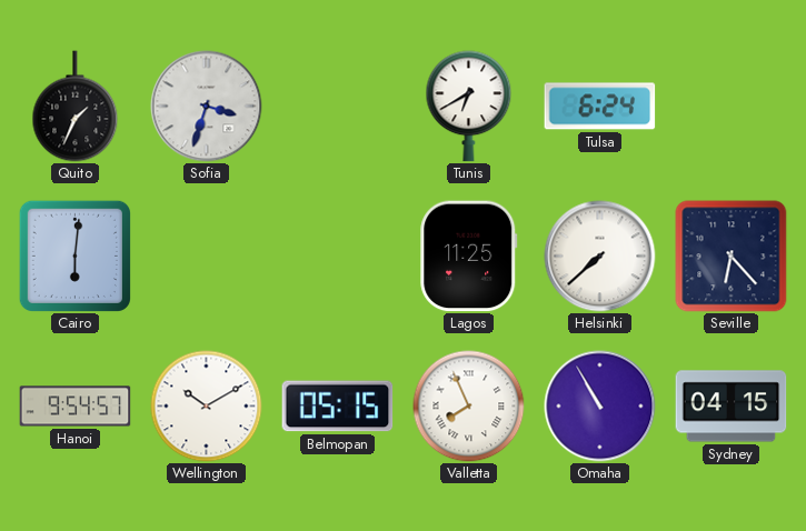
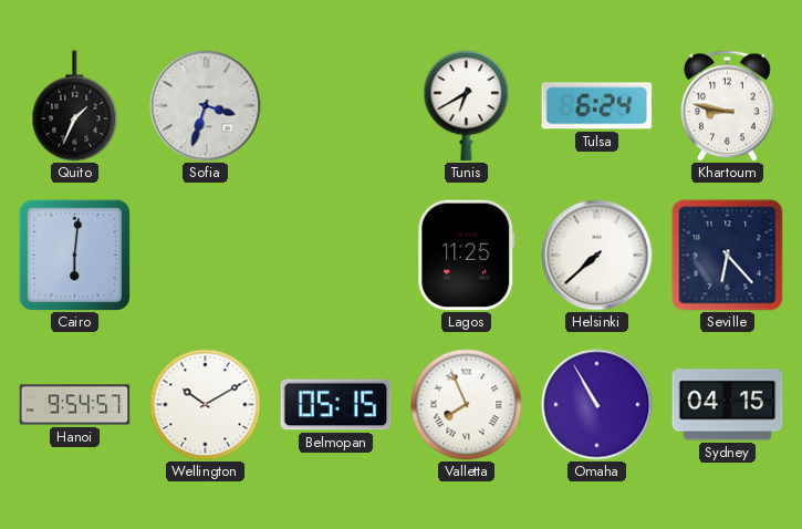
Khartoum: none -> 8:47 (728, 106)
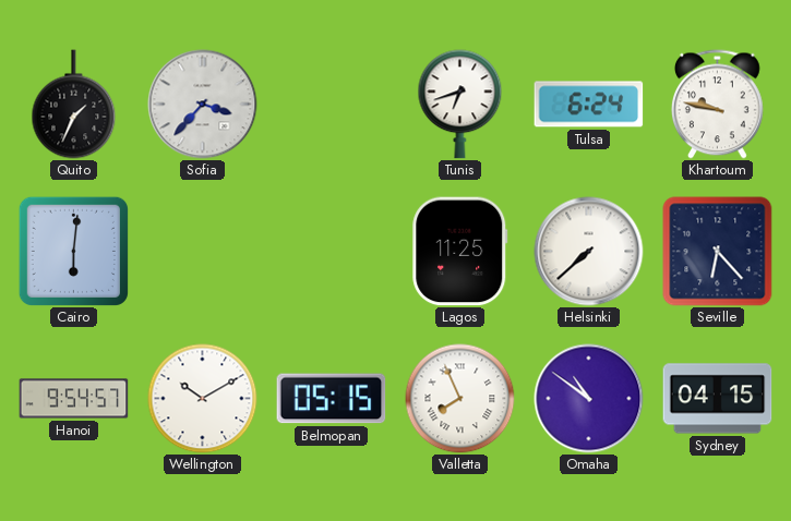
Sofia: 3:33 -> 3:37 (203, 105)
Tunis: 6:40 -> 6:42 (460, 105)
Khartoum: 8:47 -> 9:47 (718, 105)
Omaha: 10:55 -> 10:51 (589, 399)
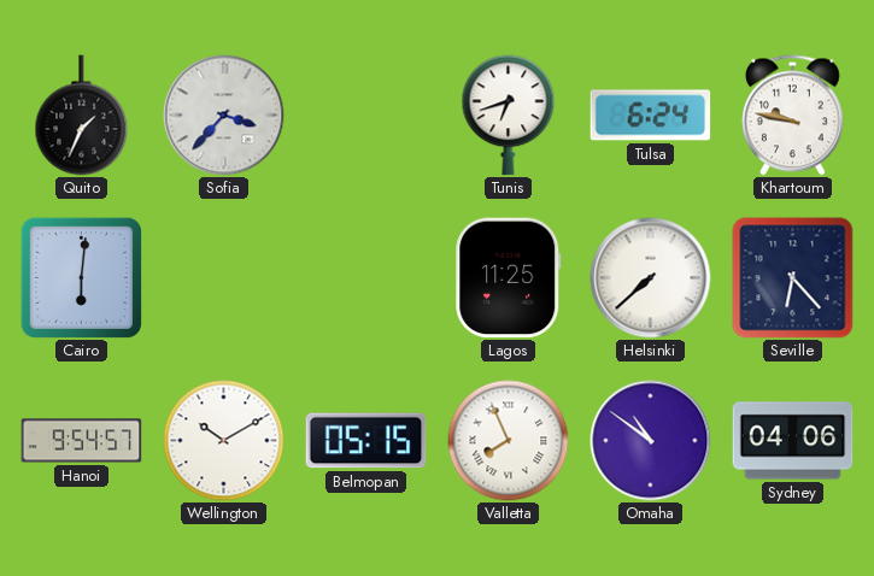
Sydney: 04:15 -> 04:06 (793, 441)
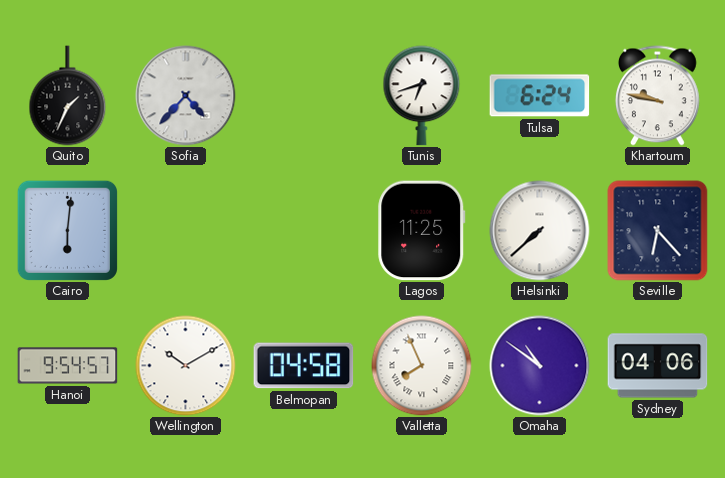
Sofia: 3:37 -> 4:37 (186, 96)
Belmopan: 05:15 -> 04:58 (304, 366)
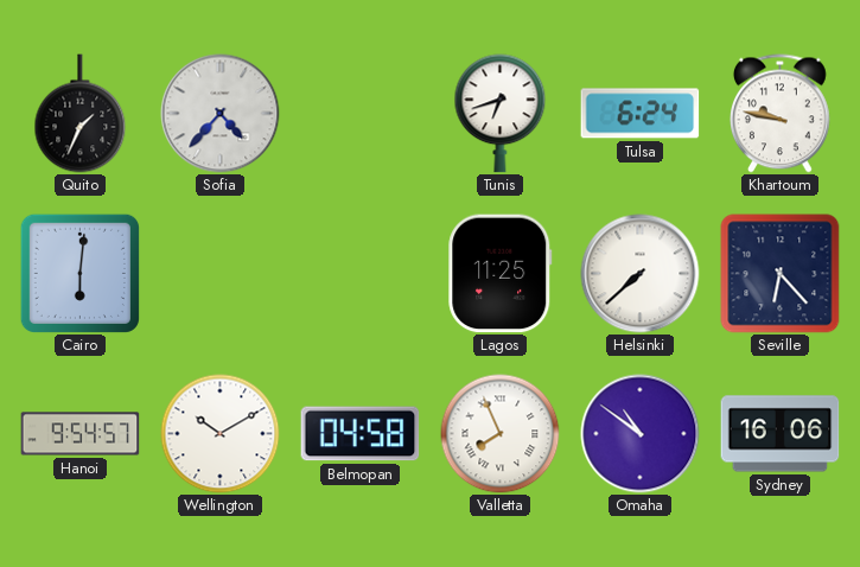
Sydney: 04:06 -> 16:06 (781, 434)
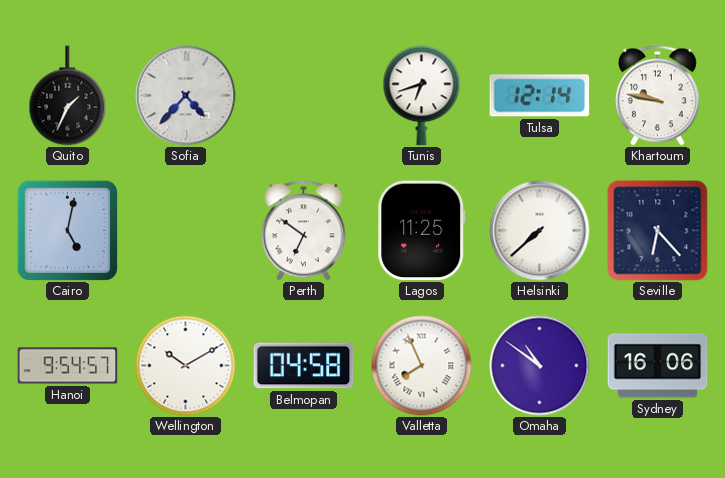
Tulsa: 6:24 -> 12:14 (540, 96)
Cairo: 6:01 -> 5:02 (67, 230)
Perth: none -> 6:51 (304, 231)
